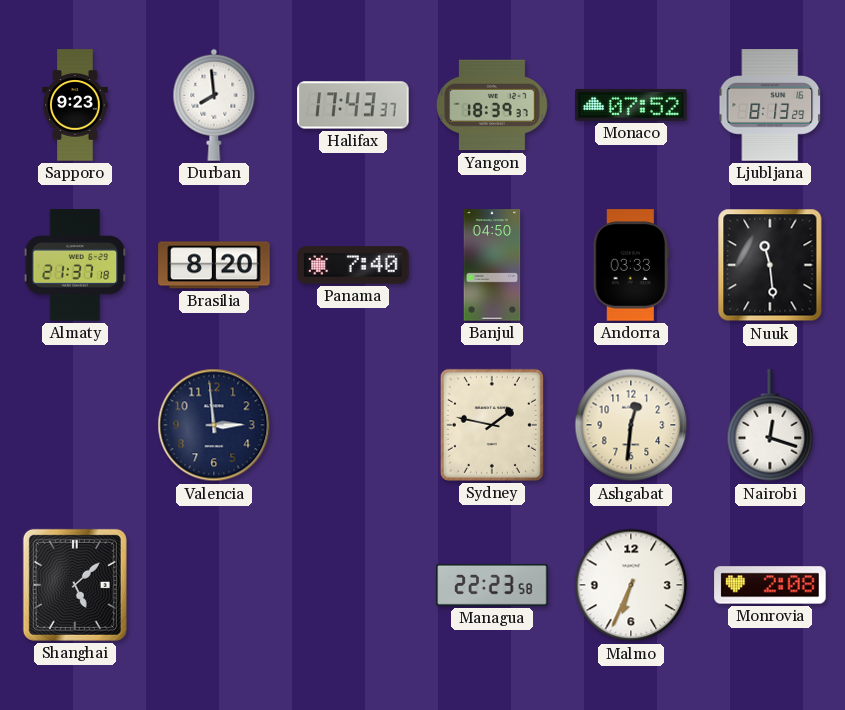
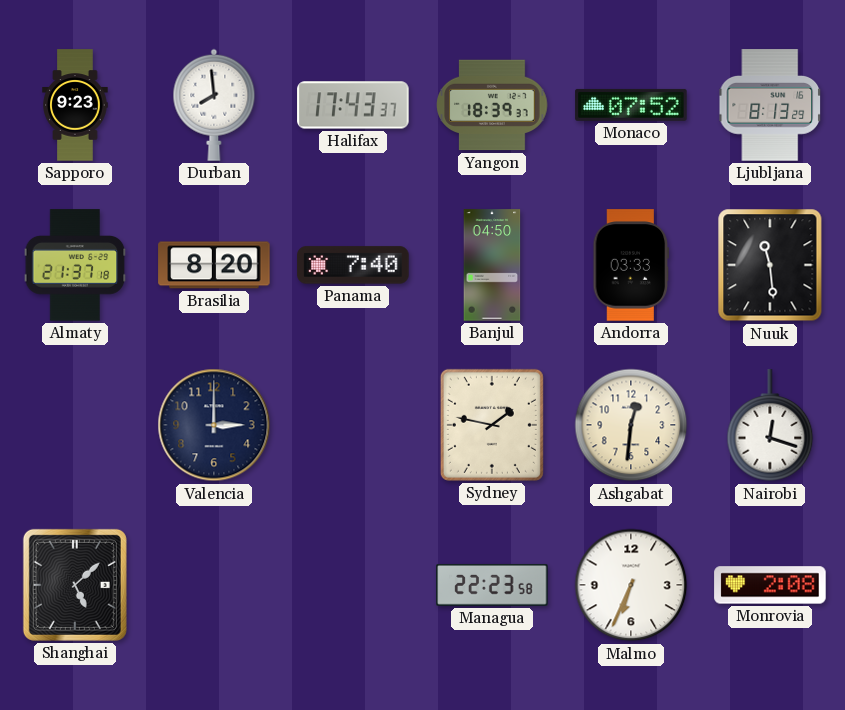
Valencia: 2:59 -> 3:00 (214, 425)
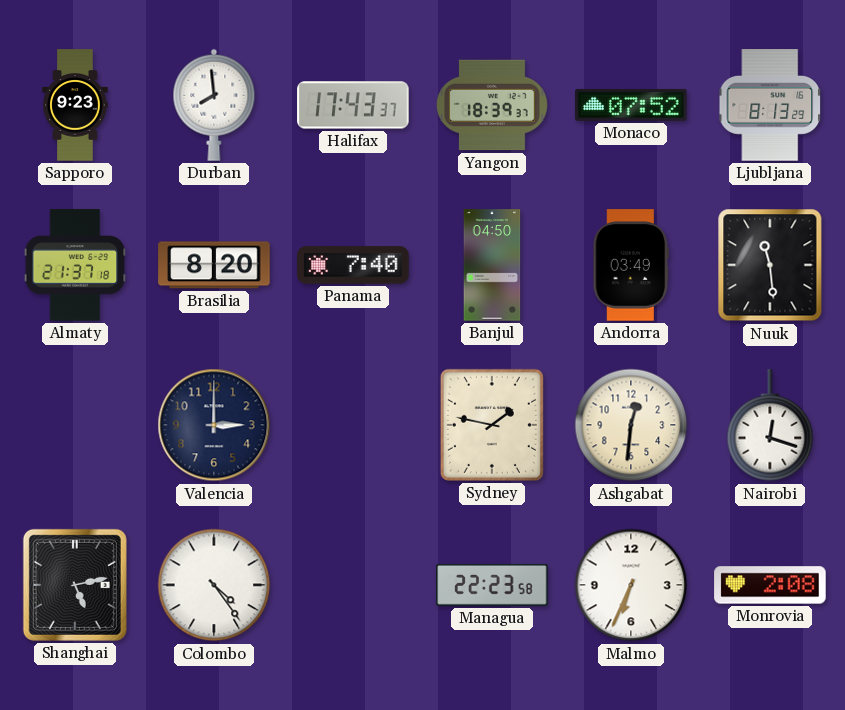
Andorra: 03:33 -> 03:49 (631, 265)
Shanghai: 5:08 -> 5:13 (75, 585)
Colombo: none -> 4:24 (214, 585)
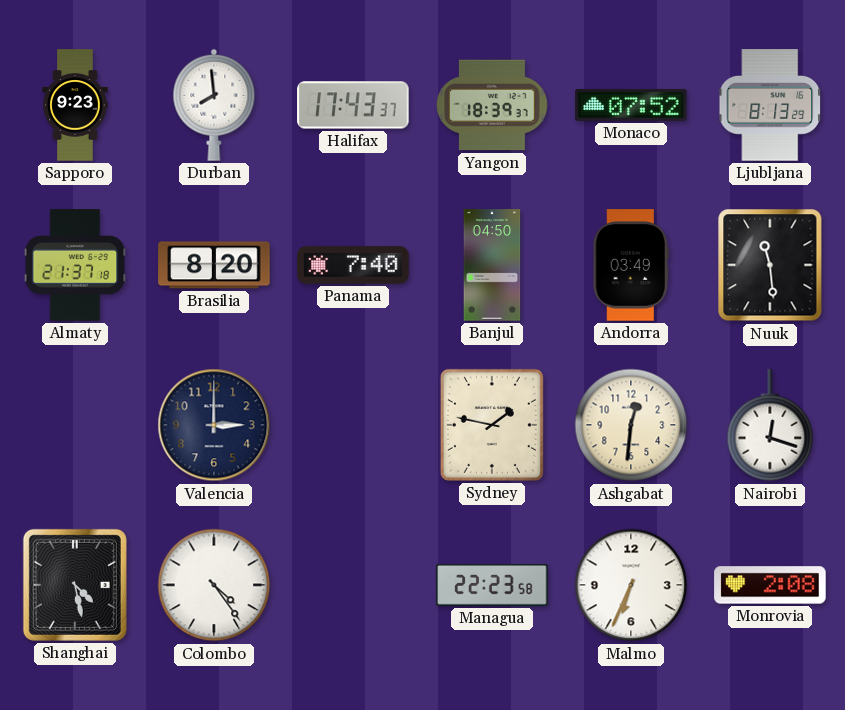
Shanghai: 5:13 -> 4:28 (75, 585)
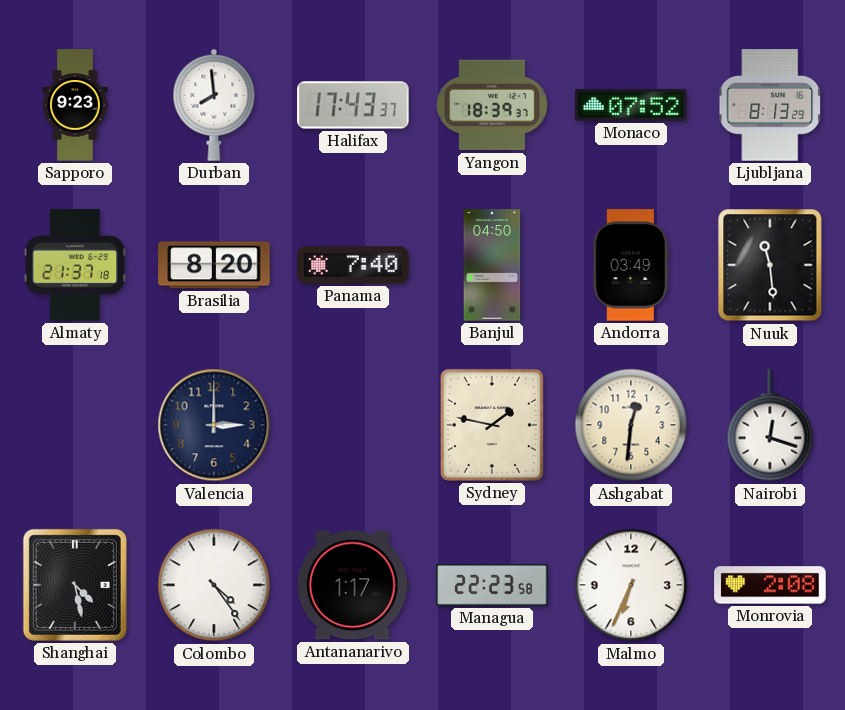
Antananarivo: none -> 1:17 (353, 585)
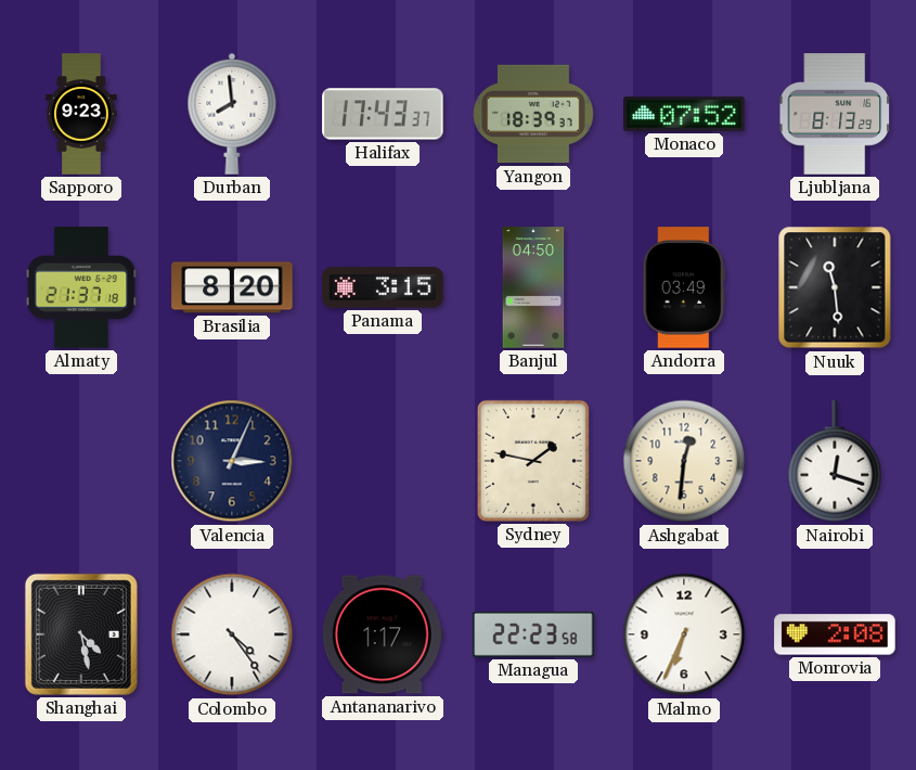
Panama: 7:40 -> 3:15 (383, 287)
Valencia: 3:00 -> 3:04 (232, 461)
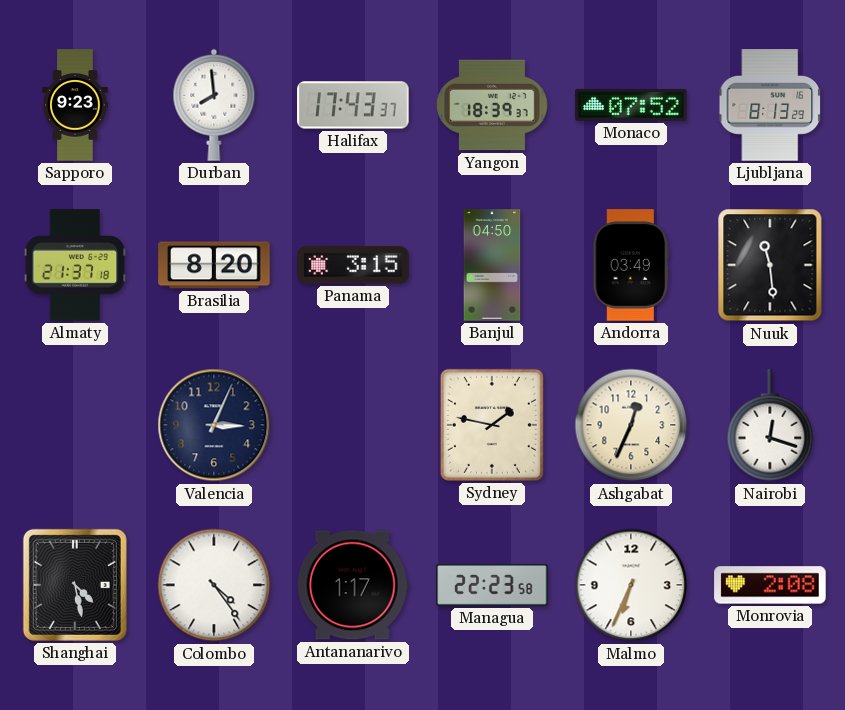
Ashgabat: 12:31 -> 12:34 (631, 425)
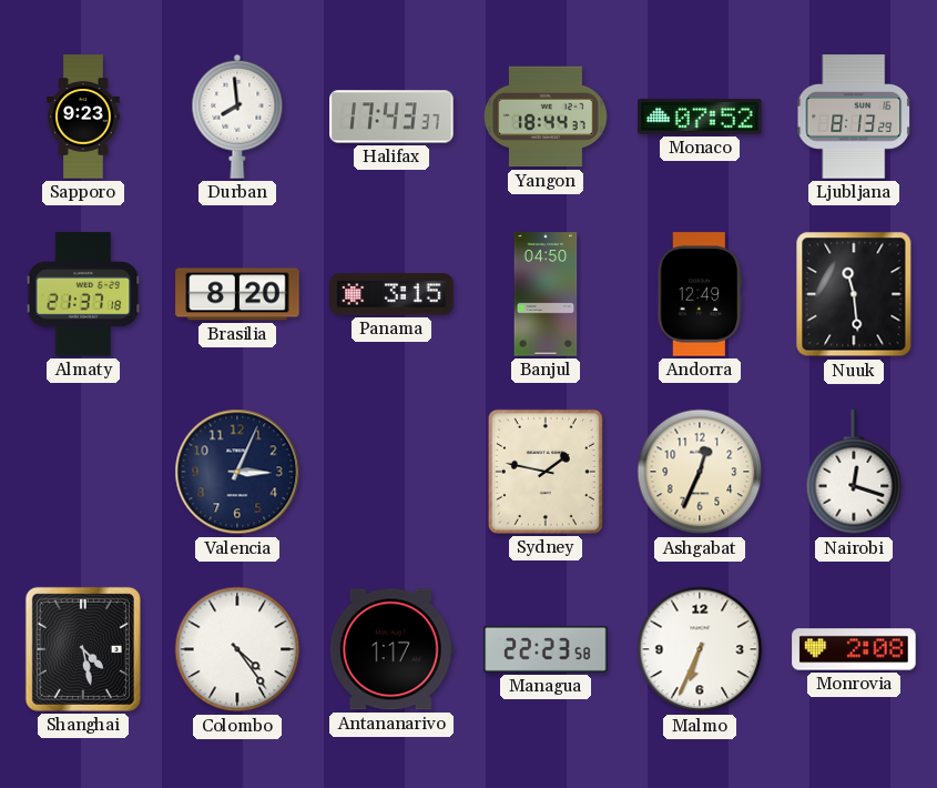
Yangon: 18:39 -> 18:44 (546, 117)
Andorra: 03:49 -> 12:49 (700, 294)
